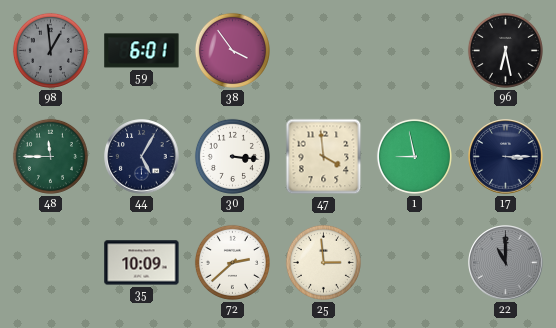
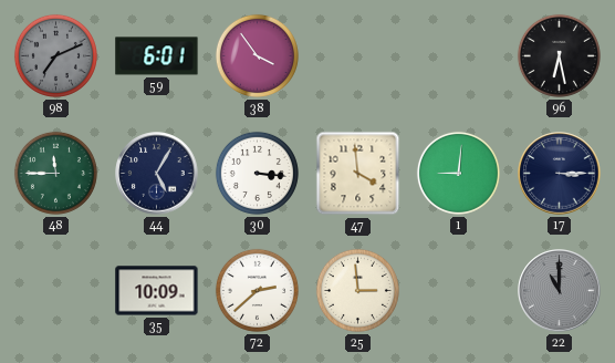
98: 12:59 -> 7:11 (55, 55)
1: 8:58 -> 9:01 (458, 173)
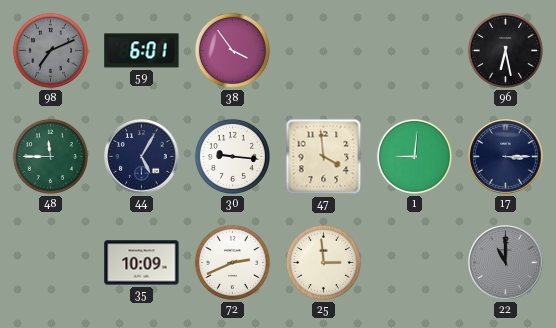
30: 3:16 -> 9:16 (232, 156)
72: 2:38 -> 2:41 (232, 262)
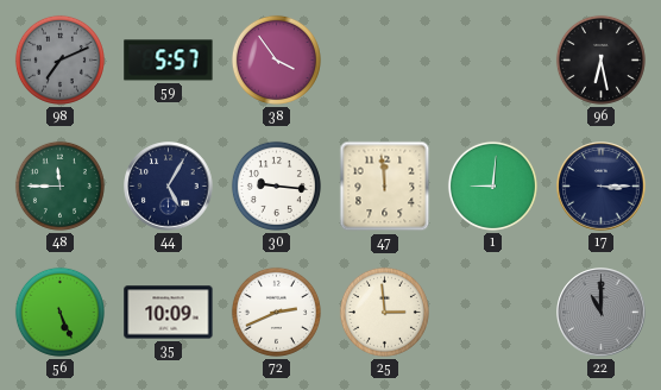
59: 6:01 -> 5:57 (169, 61)
47: 3:59 -> 11:59 (385, 187)
56: none -> 5:26 (59, 312)
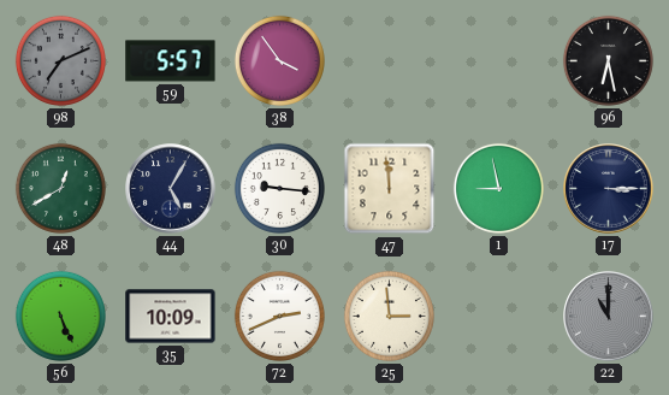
48: 11:45 -> 12:40 (60, 188)
1: 9:01 -> 8:58 (498, 188)
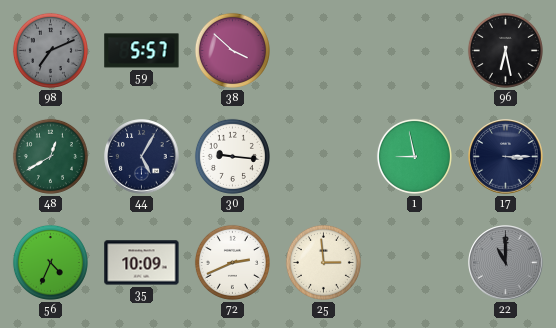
38: 3:54 -> 3:52 (232, 50)
47: 11:59 -> none (390, 189)
56: 5:26 -> 4:34 (50, 262)
